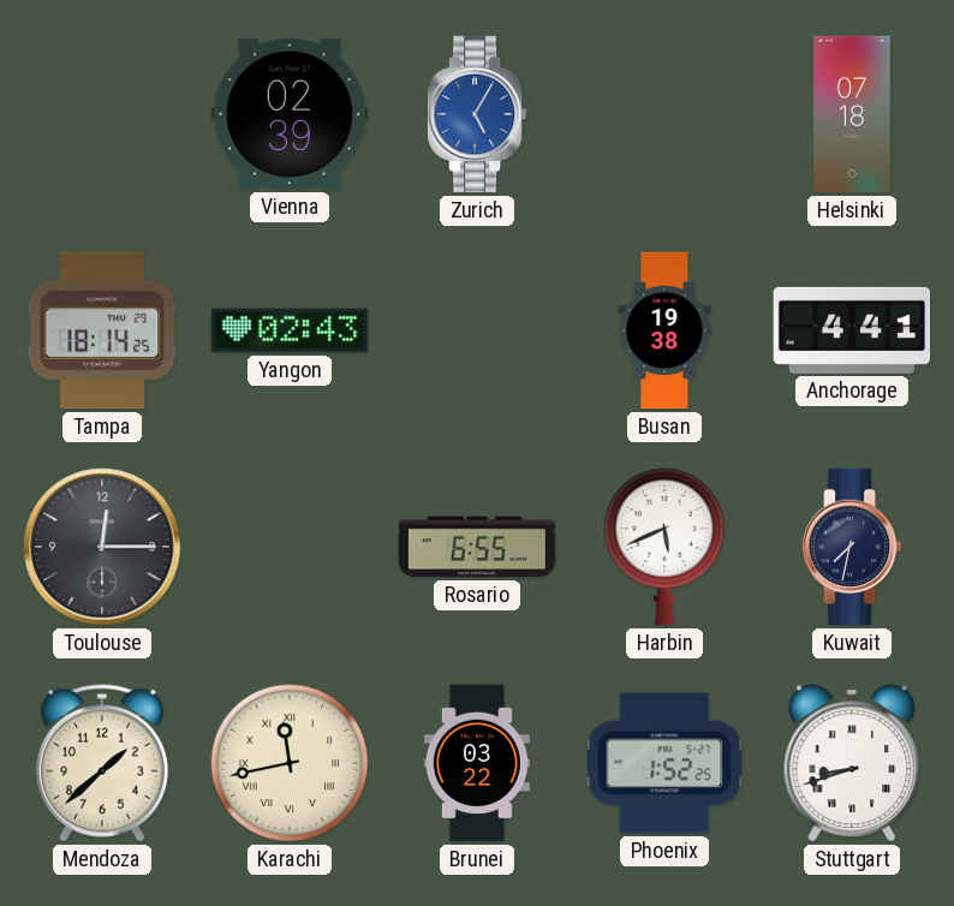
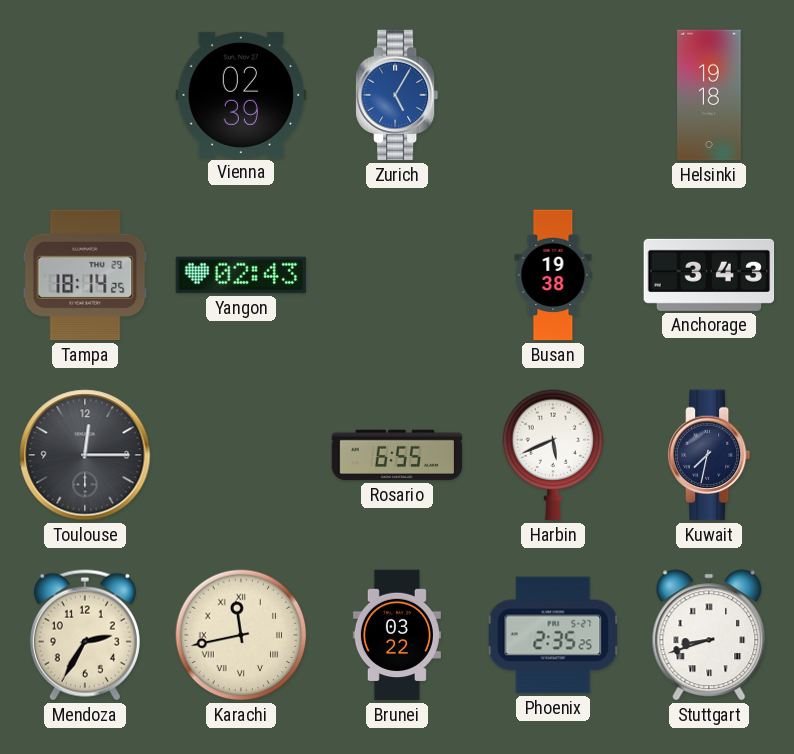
Helsinki: 07:18 -> 19:18 (709, 95)
Anchorage: 4:41 -> 3:43 (709, 275)
Mendoza: 1:38 -> 2:35 (85, 635)
Phoenix: 1:52 -> 2:35 (553, 635)
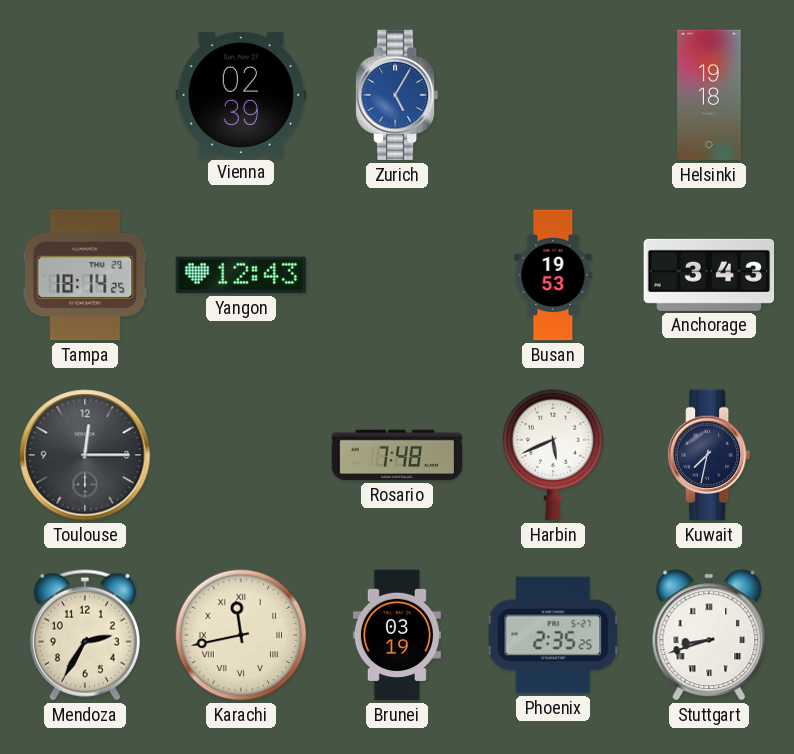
Yangon: 02:43 -> 12:43 (241, 275)
Busan: 19:38 -> 19:53 (553, 275)
Rosario: 6:55 -> 7:48 (397, 455)
Brunei: 03:22 -> 03:19 (397, 635)
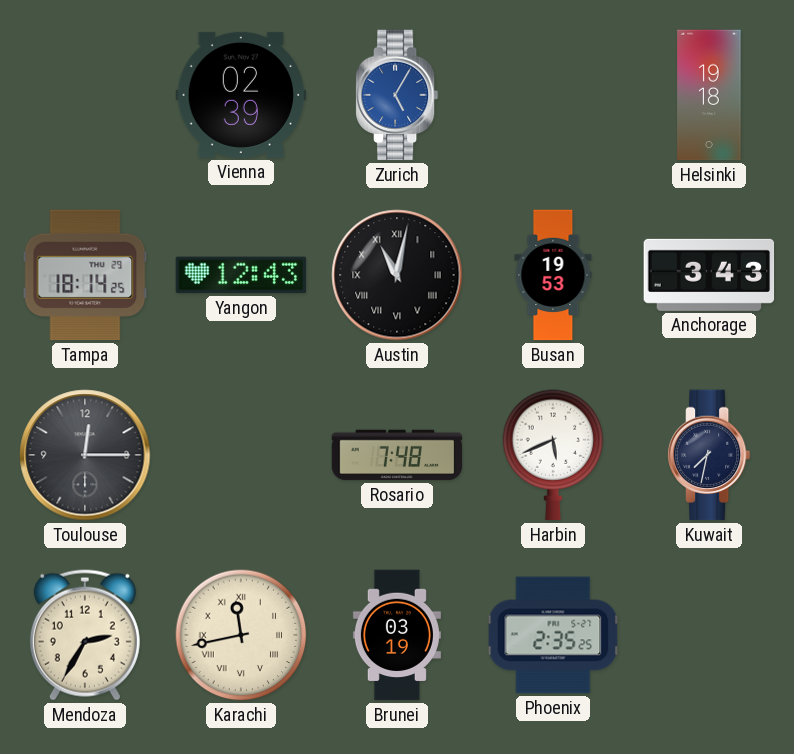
Austin: none -> 11:02 (397, 275)
Stuttgart: 8:42 -> none (709, 635)
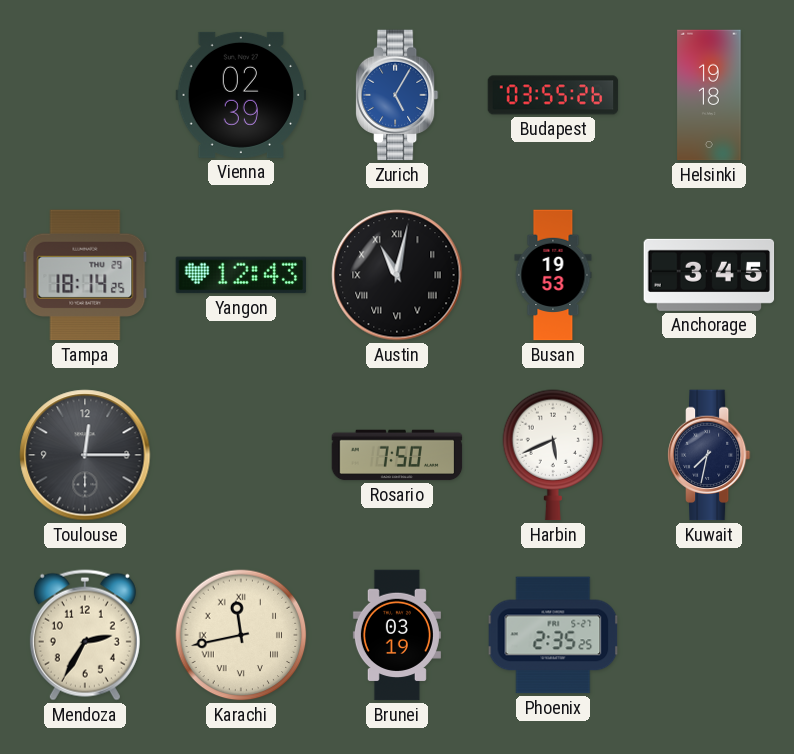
Budapest: none -> 03:55 (553, 95)
Anchorage: 3:43 -> 3:45 (709, 275)
Rosario: 7:48 -> 7:50 (397, 455)
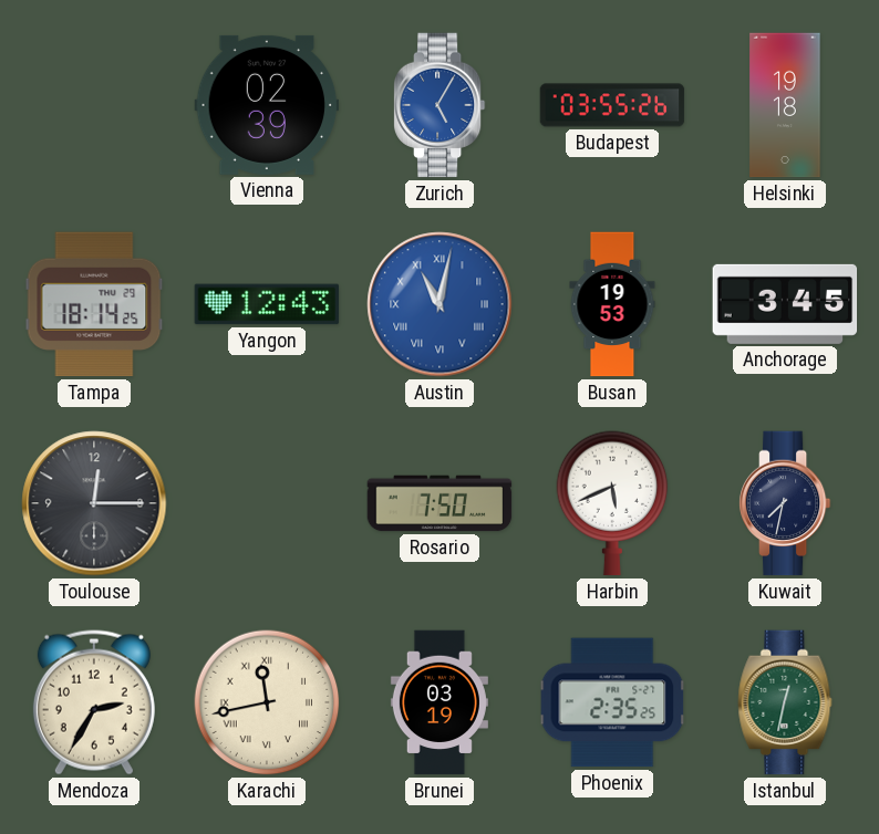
Austin dial: black -> blue (439, 304)
Istanbul: none -> 12:32 (785, 702)
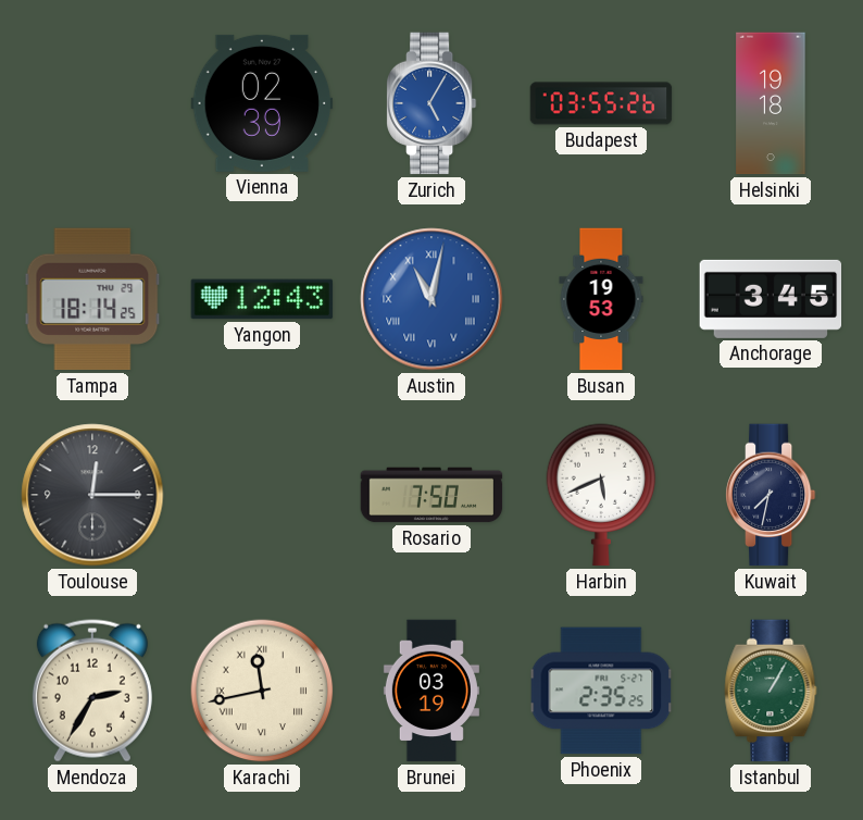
Istanbul: 12:32 -> 1:05 (771, 691)
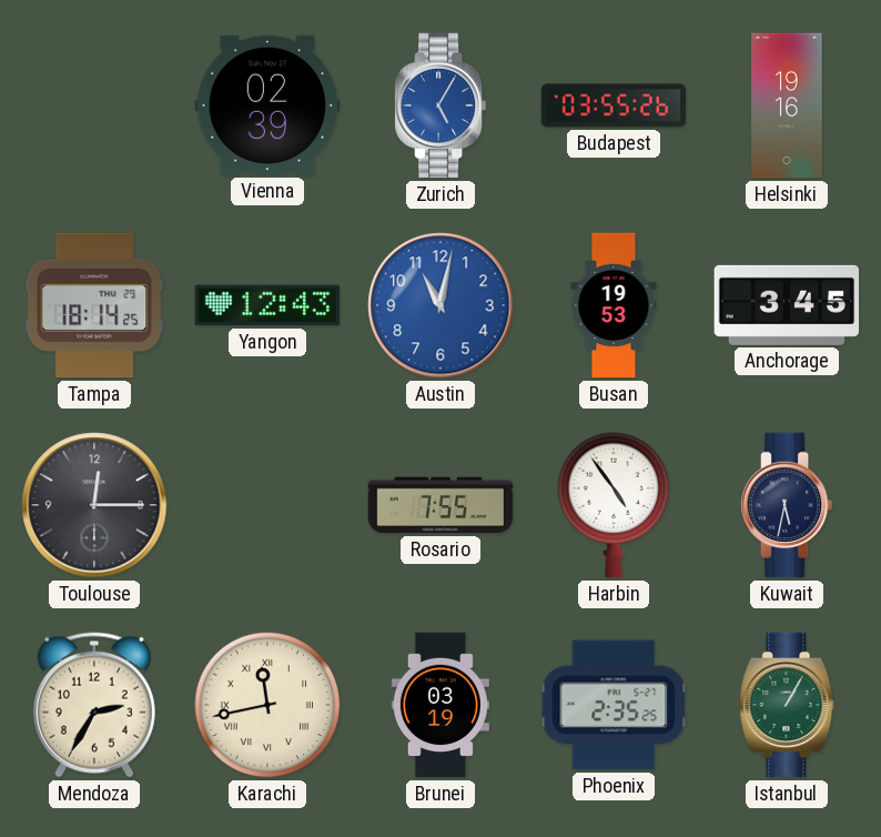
Helsinki: 19:18 -> 19:16 (787, 105)
Austin numerals: Roman -> Arabic (440, 305)
Rosario: 7:50 -> 7:55 (440, 505)
Harbin: 5:41 -> 4:54 (614, 505)
Kuwait: 7:32 -> 5:32 (787, 505)
